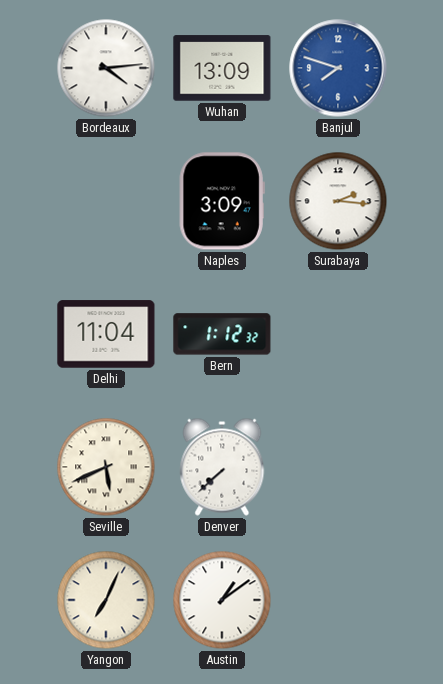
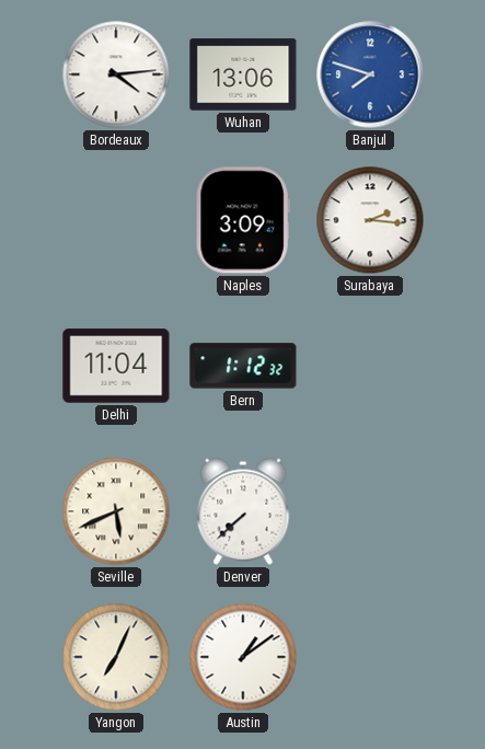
Wuhan: 13:09 -> 13:06 (243, 74)
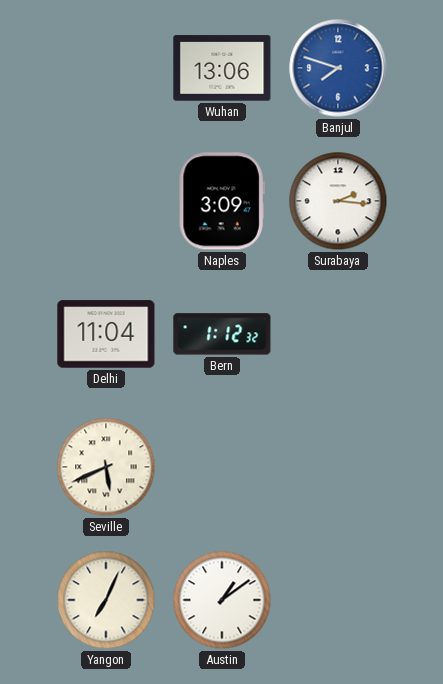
Bordeaux: 4:14 -> none (116, 74)
Denver: 7:38 -> none (243, 511)
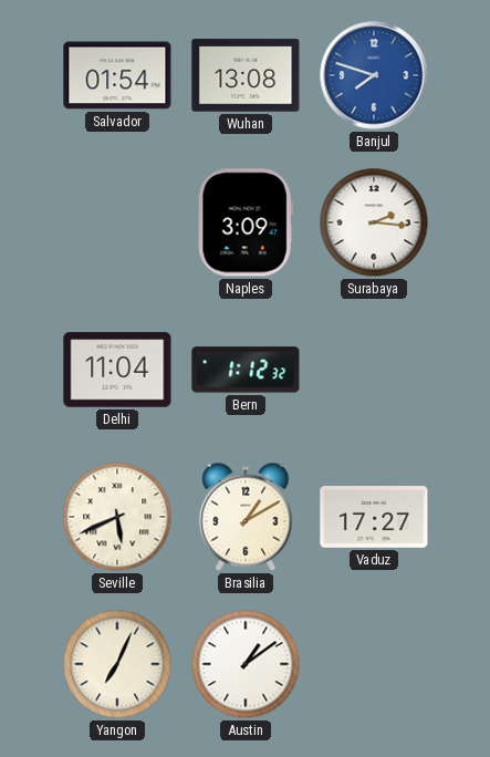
Salvador: none -> 01:54 (117, 75)
Wuhan: 13:06 -> 13:08 (246, 75)
Brasilia: none -> 1:10 (246, 517)
Vaduz: none -> 17:27 (374, 517)
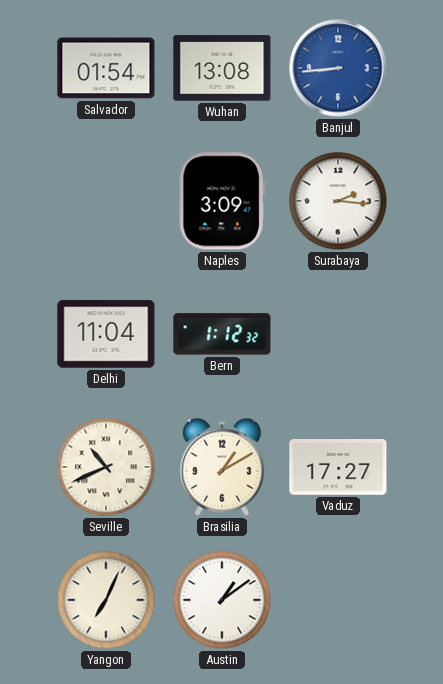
Banjul: 7:48 -> 8:44 (338, 68)
Seville: 5:41 -> 10:41 (106, 467)
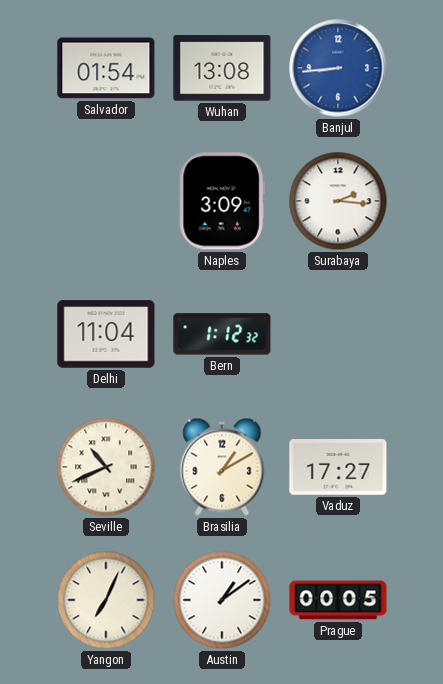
Prague: none -> 00:05 (338, 600)
